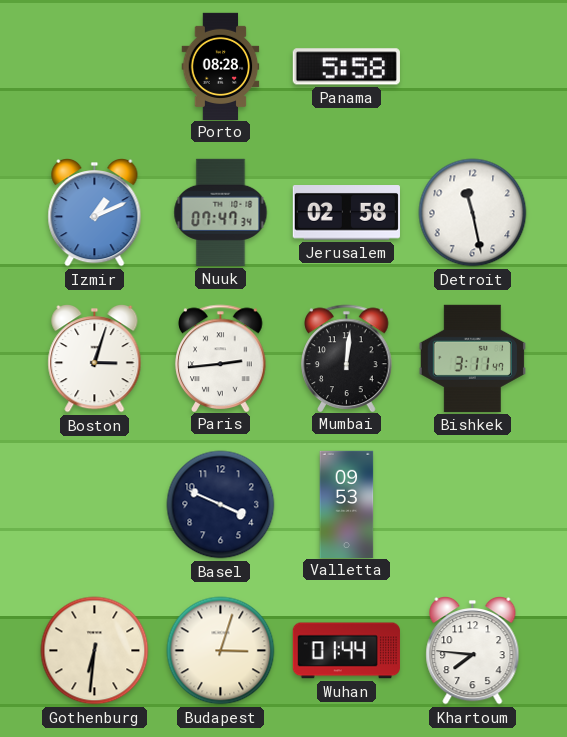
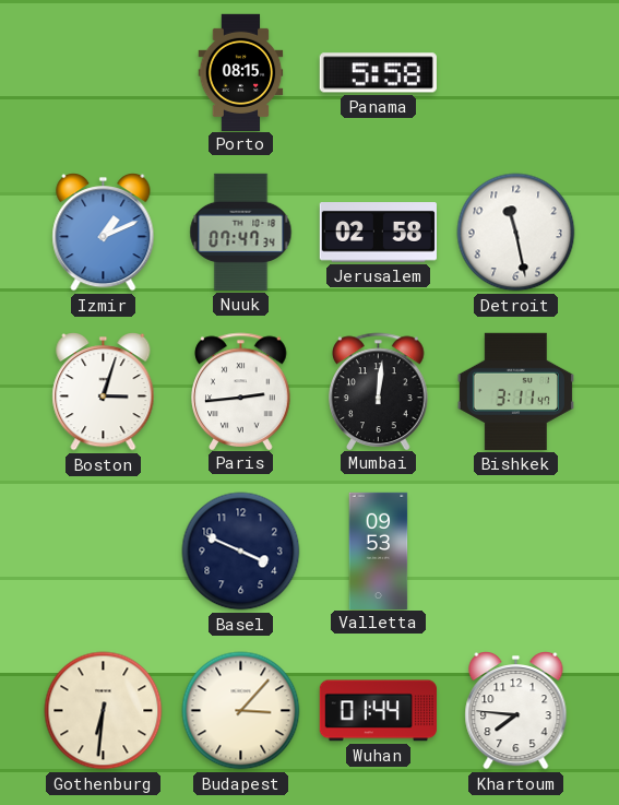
Porto: 08:28 -> 08:15 (241, 72)
Budapest: 3:03 -> 3:07 (241, 711)
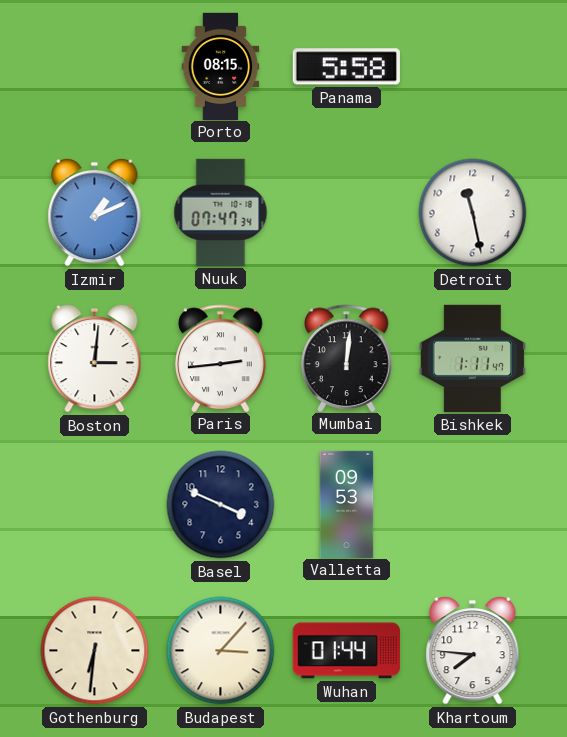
Jerusalem: 02:58 -> none (378, 233)
Boston: 3:03 -> 3:01 (95, 359)
Bishkek: 3:11 -> 1:11 (472, 358)
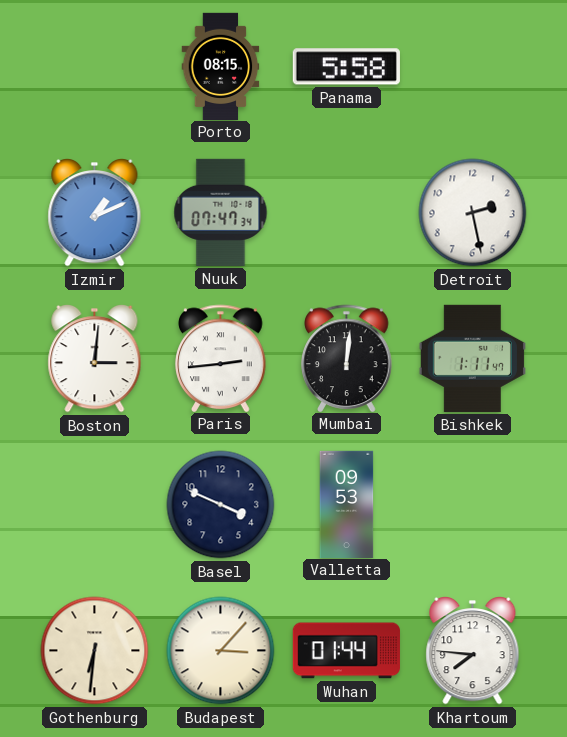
Detroit: 11:28 -> 2:28 (473, 213)
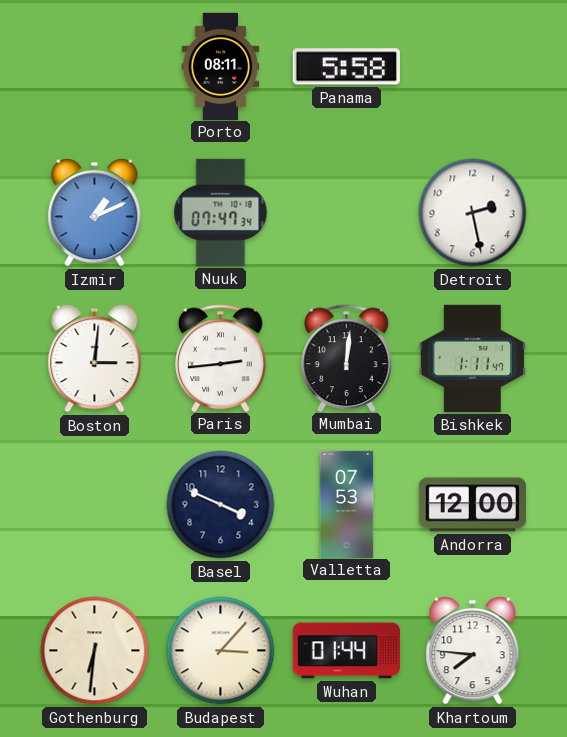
Porto: 08:15 -> 08:11 (221, 66)
Valletta: 09:53 -> 07:53 (347, 504)
Andorra: none -> 12:00 (472, 505)
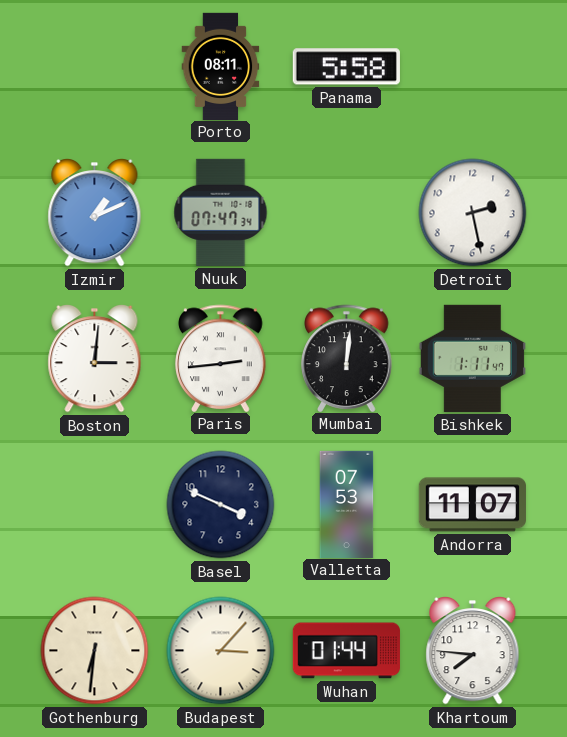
Andorra: 12:00 -> 11:07 (472, 505)
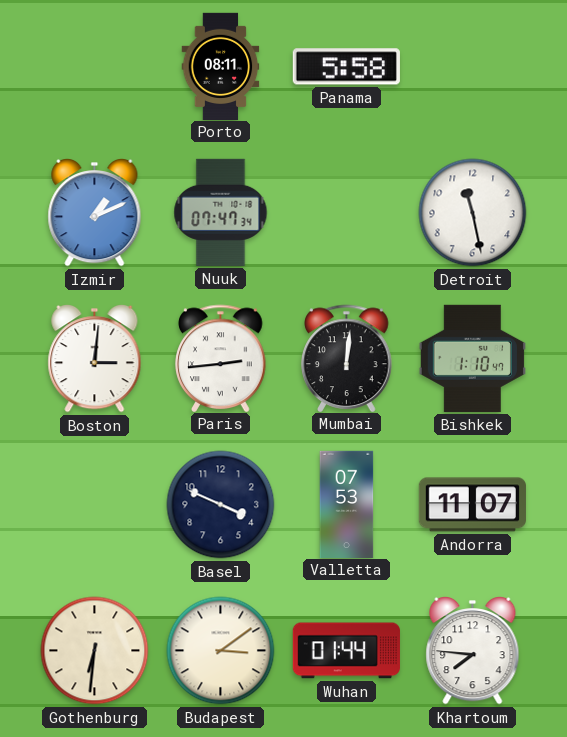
Detroit: 2:28 -> 11:28 (473, 213)
Bishkek: 1:11 -> 1:10 (472, 358)
Budapest: 3:07 -> 3:09 (221, 651)
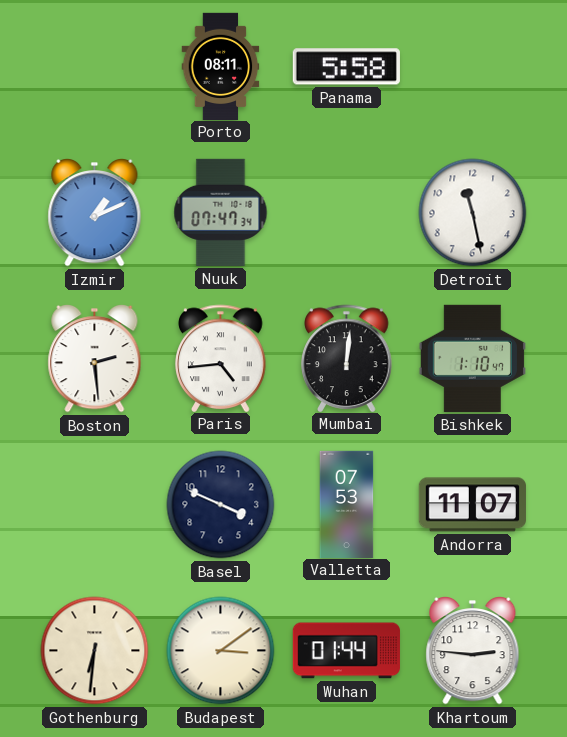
Boston: 3:01 -> 2:29 (95, 359)
Paris: 2:44 -> 4:44 (221, 358)
Khartoum: 7:46 -> 2:46 (473, 651)
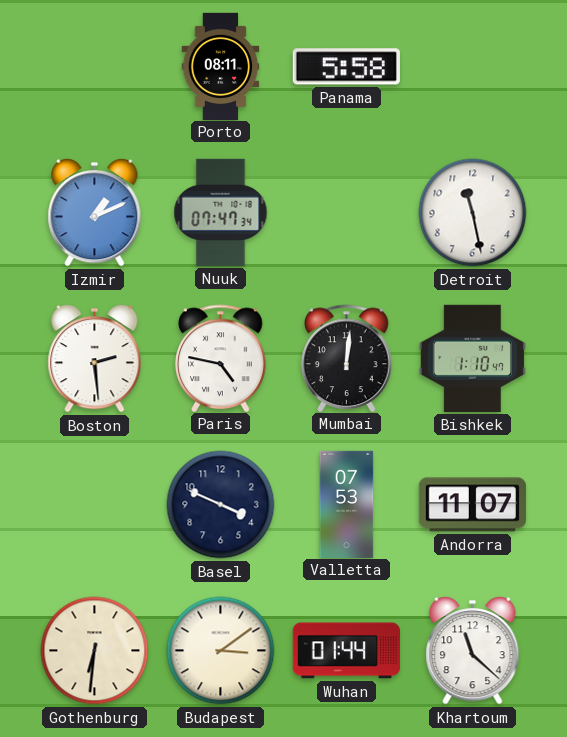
Paris: 4:44 -> 4:47 (221, 358)
Khartoum: 2:46 -> 11:22 (473, 651)
